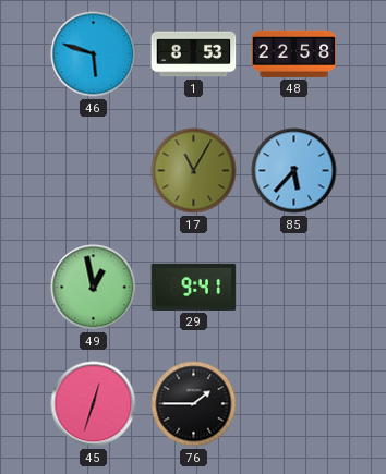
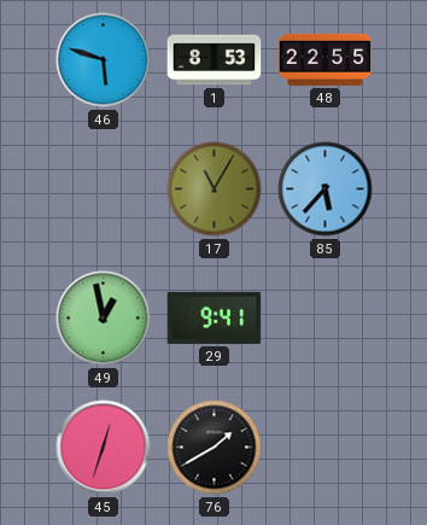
48: 22:58 -> 22:55 (326, 59)
76: 1:45 -> 1:40 (215, 448)
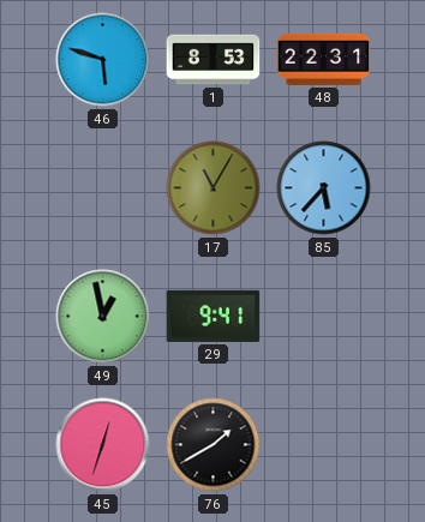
48: 22:55 -> 22:31 (324, 59)
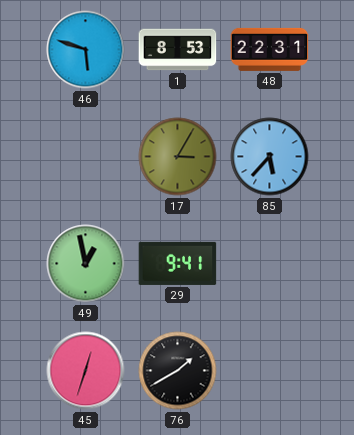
17: 11:05 -> 3:05 (178, 157)
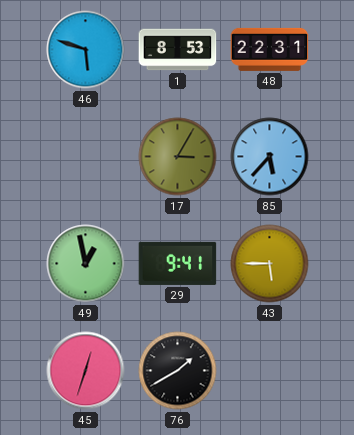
43: none -> 5:45 (270, 264)
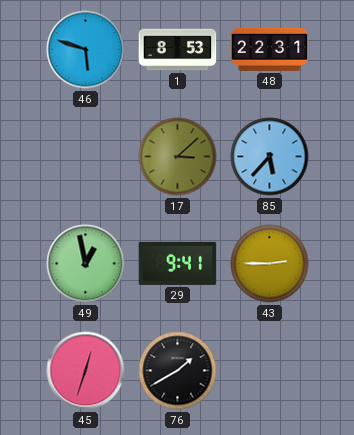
17: 3:05 -> 3:08 (178, 157)
43: 5:45 -> 2:45 (270, 264)
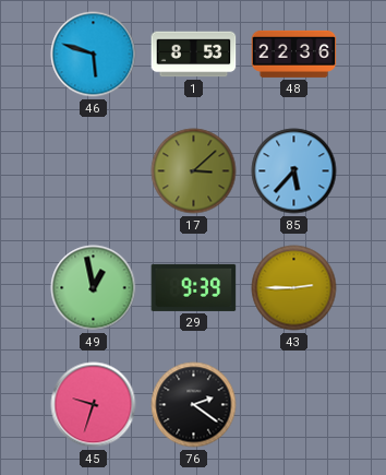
48: 22:31 -> 22:36 (294, 54)
29: 9:41 -> 9:39 (194, 287)
45: 12:33 -> 9:33 (94, 405)
76: 1:40 -> 2:21 (194, 405)
